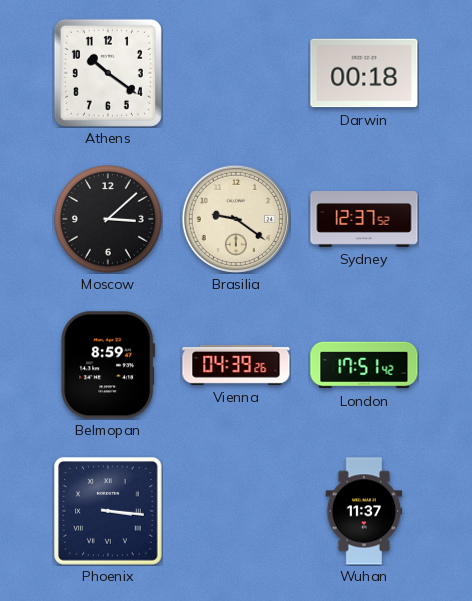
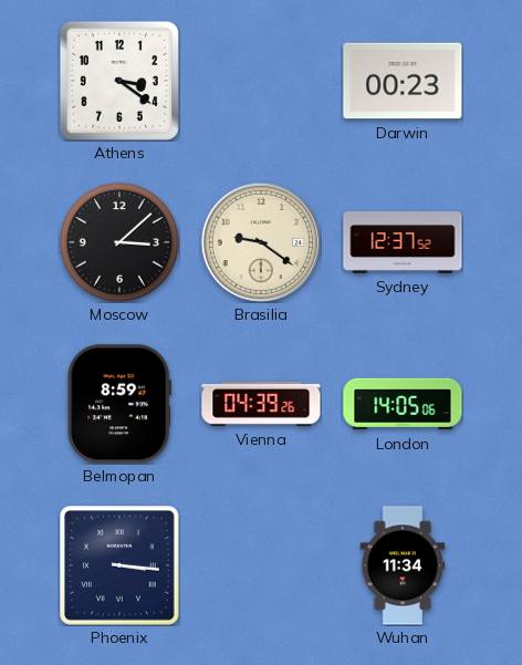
Athens: 10:21 -> 3:21 (119, 81)
Darwin: 00:18 -> 00:23 (403, 81)
London: 17:51 -> 14:05 (403, 404)
Wuhan: 11:37 -> 11:34 (403, 565)
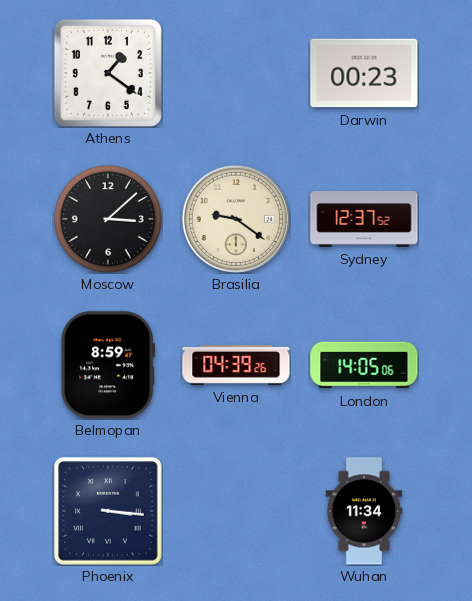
Athens: 3:21 -> 1:21 (108, 73)
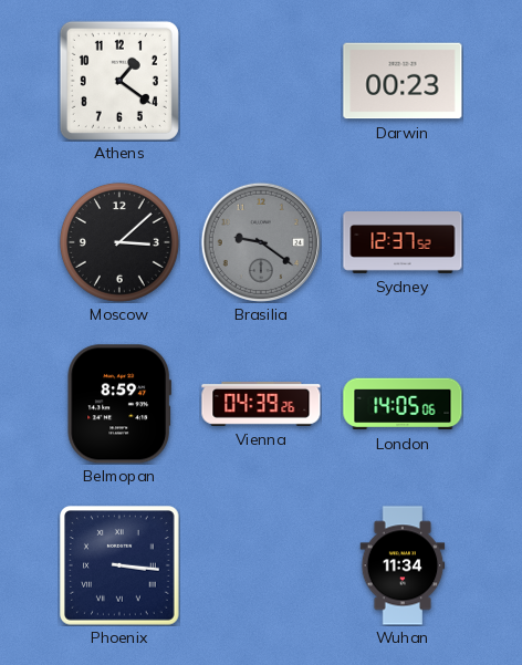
Brasilia dial: cream -> grey (260, 241)
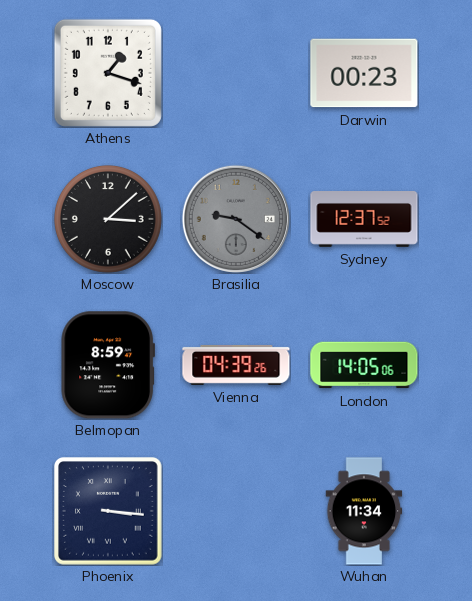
Athens: 1:21 -> 1:18 (108, 73)
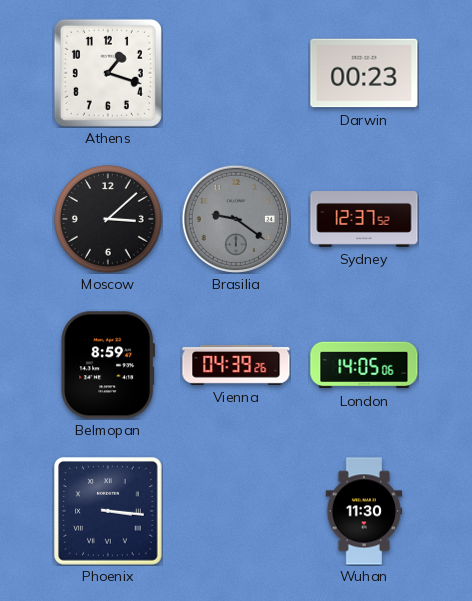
Wuhan: 11:34 -> 11:30 (364, 511)
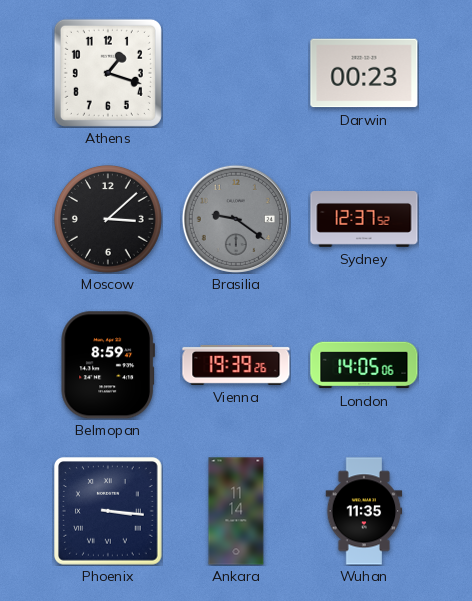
Vienna: 04:39 -> 19:39 (236, 365)
Ankara: none -> 11:14 (236, 511)
Wuhan: 11:30 -> 11:35 (364, 511)
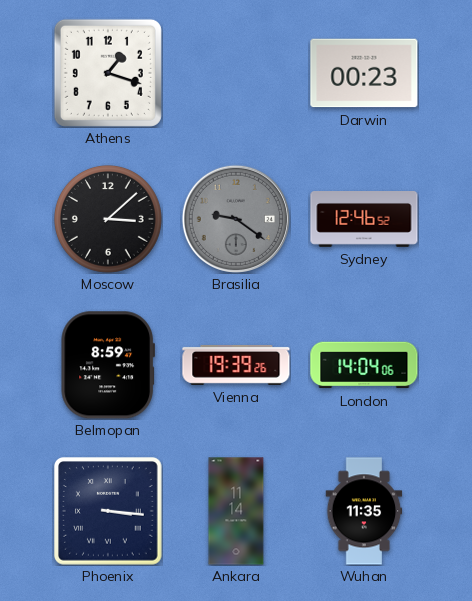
Sydney: 12:37 -> 12:46 (364, 220)
London: 14:05 -> 14:04 (364, 365)
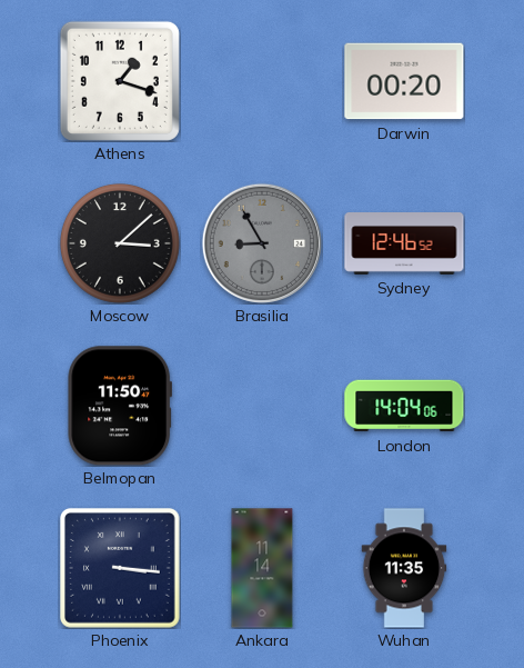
Darwin: 00:23 -> 00:20 (404, 81)
Brasilia: 9:21 -> 8:55 (261, 242)
Belmopan: 8:59 -> 11:50 (119, 406)
Vienna: 19:39 -> none (236, 365)
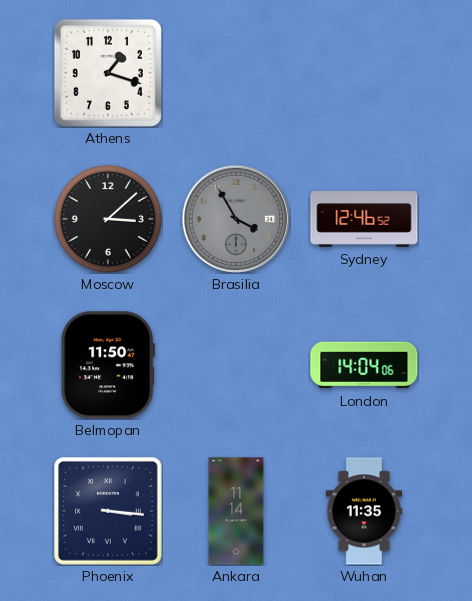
Darwin: 00:20 -> none (404, 81)
Brasilia: 8:55 -> 3:55 (235, 218)
